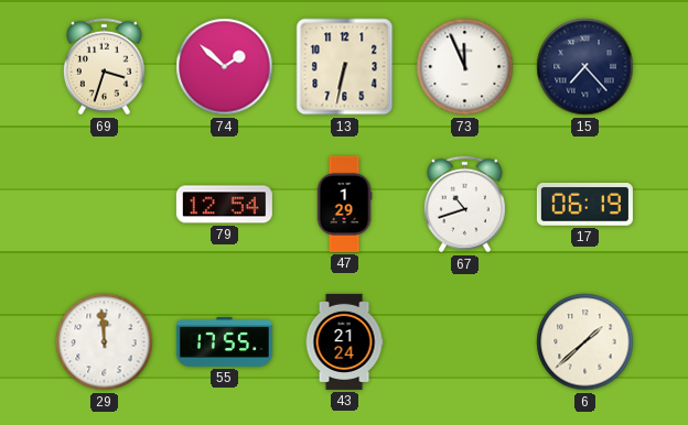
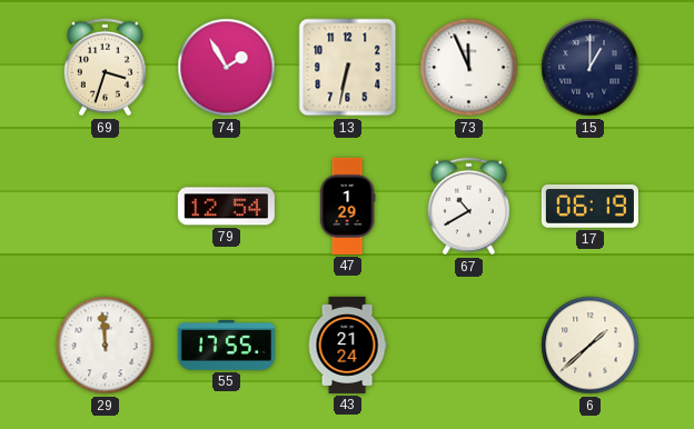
74: 1:52 -> 1:55 (227, 68)
15: 7:23 -> 1:00 (591, 68)
67: 10:42 -> 10:40 (468, 207)
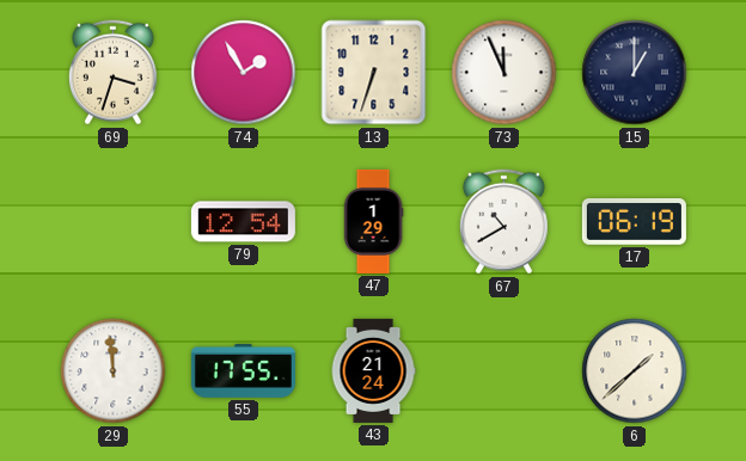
13: 6:32 -> 6:33 (374, 73)
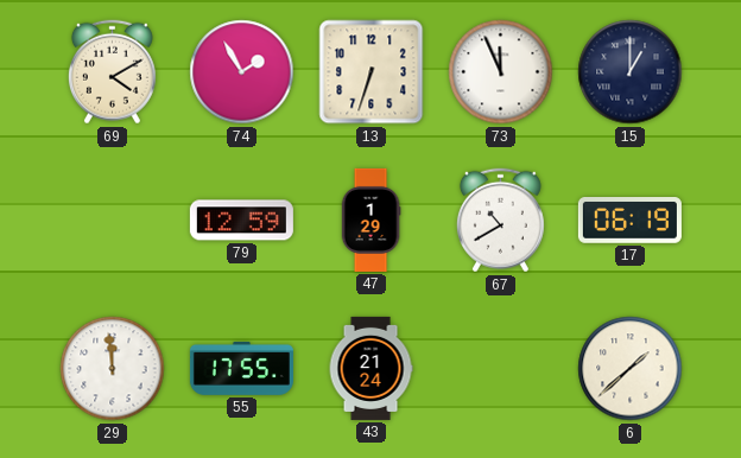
69: 3:33 -> 4:10 (112, 72)
79: 12:54 -> 12:59 (241, 221)
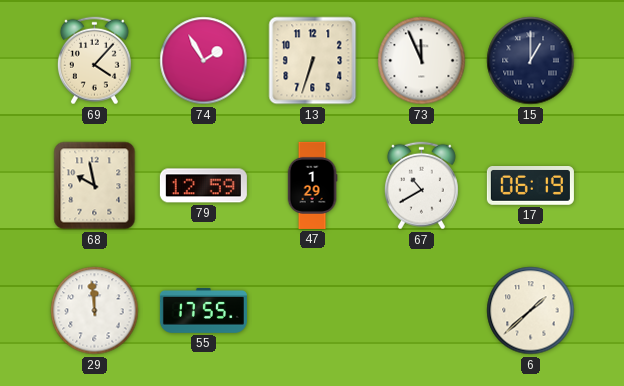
69: 4:10 -> 4:07 (94, 61)
68: none -> 9:58 (95, 186)
43: 21:24 -> none (370, 368)
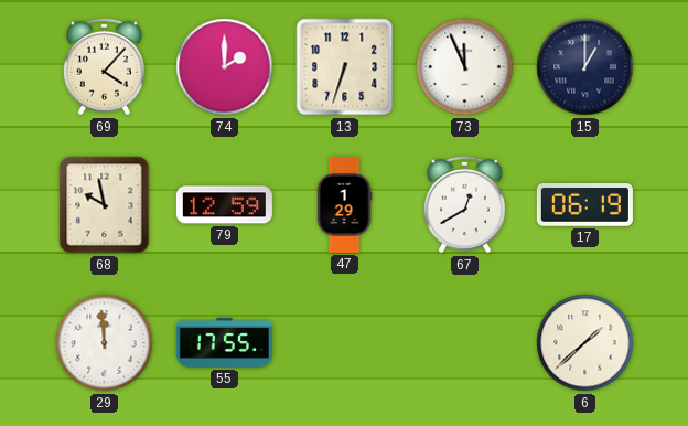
74: 1:55 -> 2:00 (225, 67)
67: 10:40 -> 12:40 (464, 205)
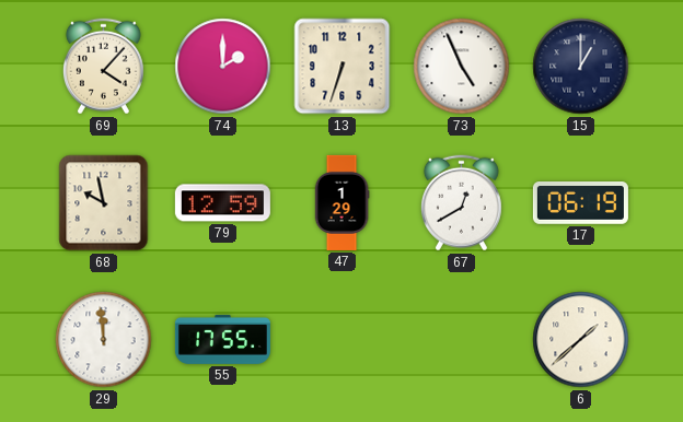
73: 11:56 -> 4:56 (462, 67)
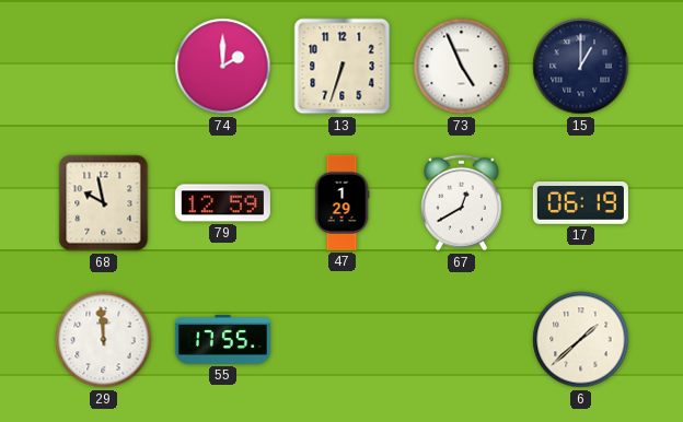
69: 4:07 -> none (103, 67)
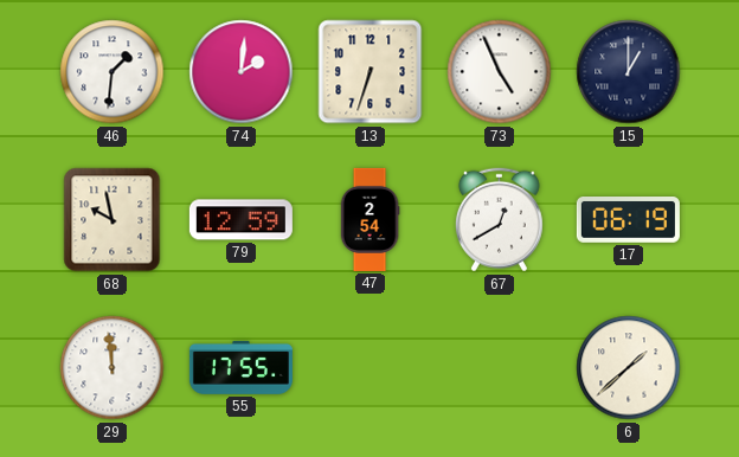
46: none -> 1:31 (113, 72)
74: 2:00 -> 2:01 (242, 72)
47: 1:29 -> 2:54 (369, 219)
